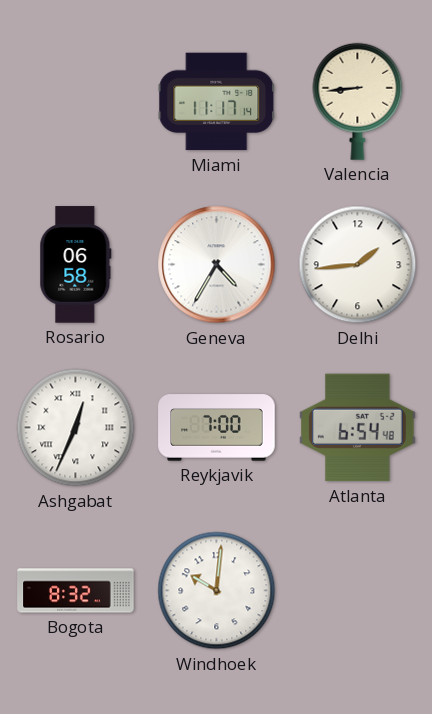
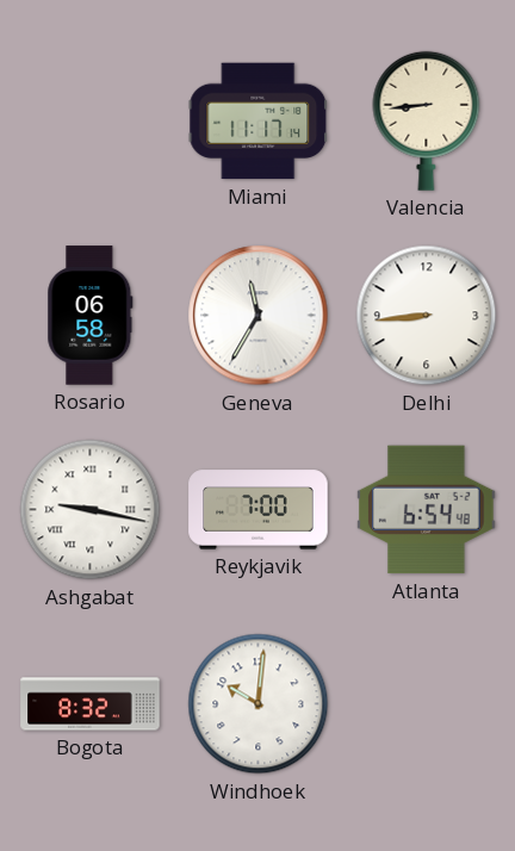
Geneva: 4:35 -> 11:35 (259, 316)
Delhi: 1:44 -> 8:44 (427, 316)
Ashgabat: 12:34 -> 9:17 (91, 510)
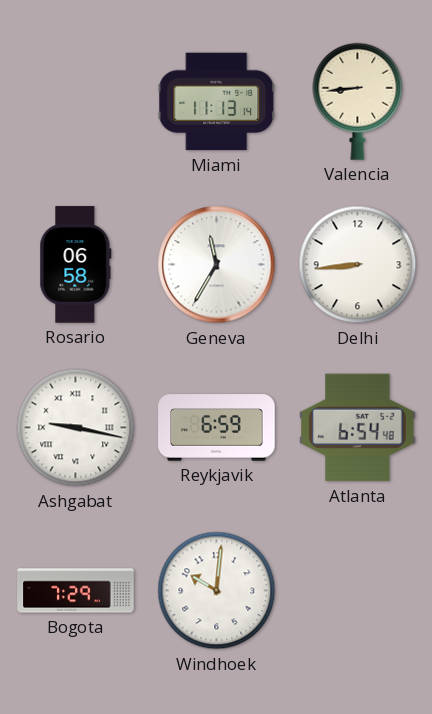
Miami: 11:17 -> 11:13 (217, 102)
Reykjavik: 7:00 -> 6:59 (217, 428)
Bogota: 8:32 -> 7:29 (76, 591)
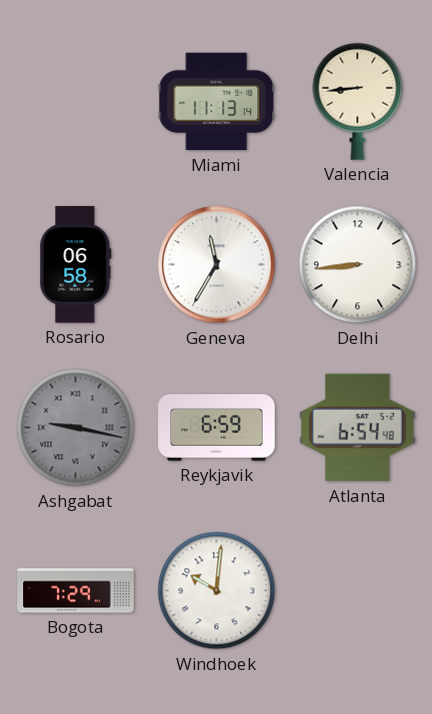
Ashgabat dial: white -> grey (76, 428)
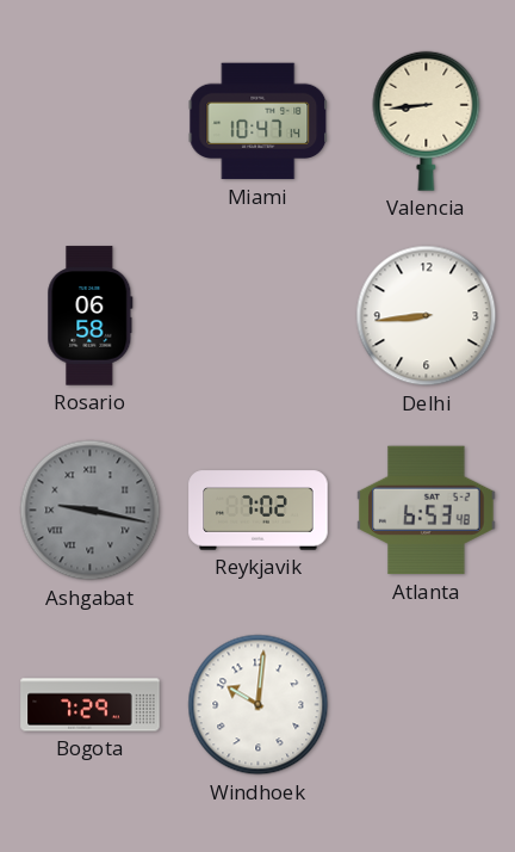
Miami: 11:13 -> 10:47 (259, 122)
Geneva: 11:35 -> none (217, 265)
Reykjavik: 6:59 -> 7:02 (259, 511)
Atlanta: 6:54 -> 6:53 (427, 511)
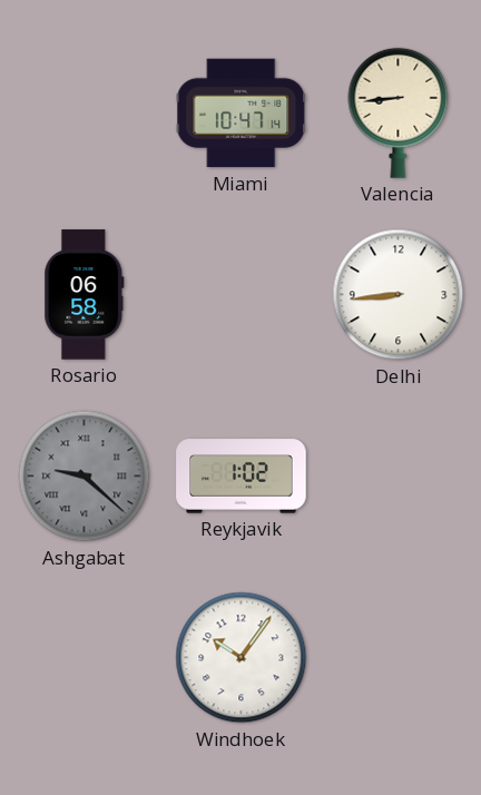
Ashgabat: 9:17 -> 9:22 (85, 477)
Reykjavik: 7:02 -> 1:02 (242, 477)
Atlanta: 6:53 -> none (427, 511)
Bogota: 7:29 -> none (91, 705)
Windhoek: 10:01 -> 10:06 (242, 658)
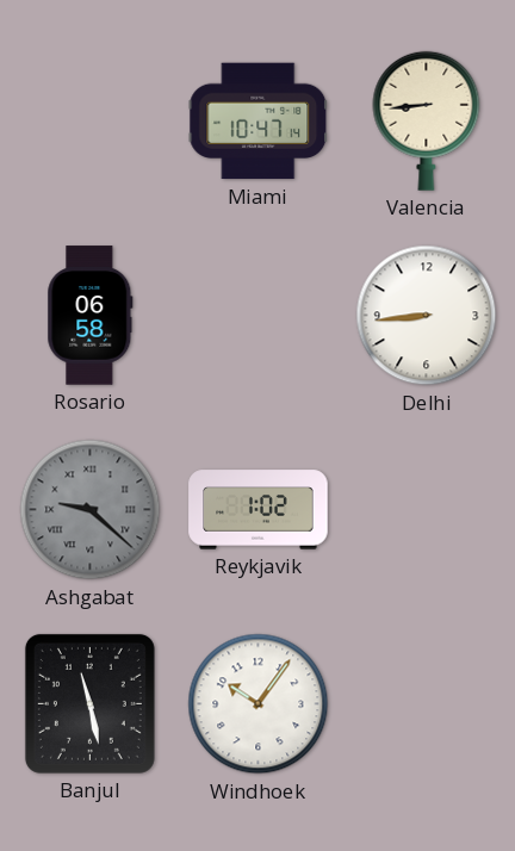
Banjul: none -> 11:28 (89, 703)
